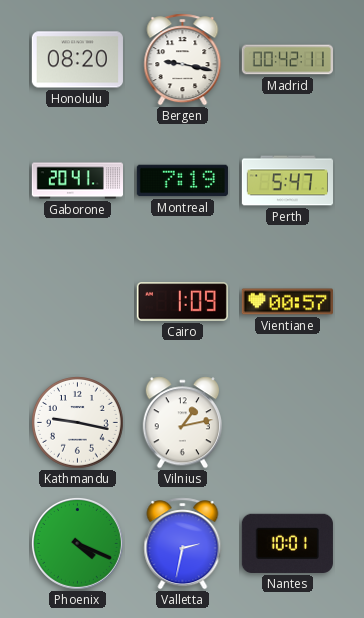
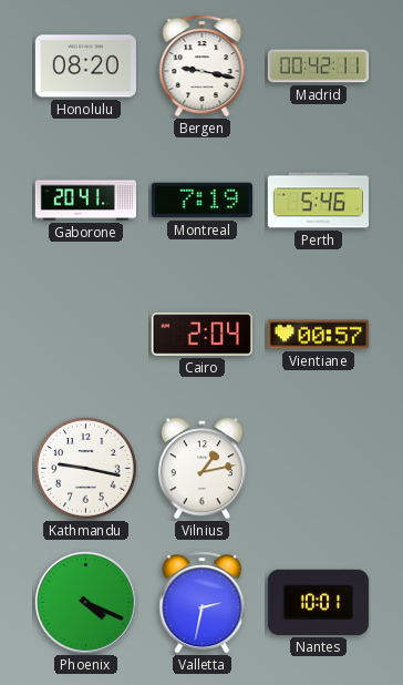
Perth: 5:47 -> 5:46 (318, 201)
Cairo: 1:09 -> 2:04 (201, 335)
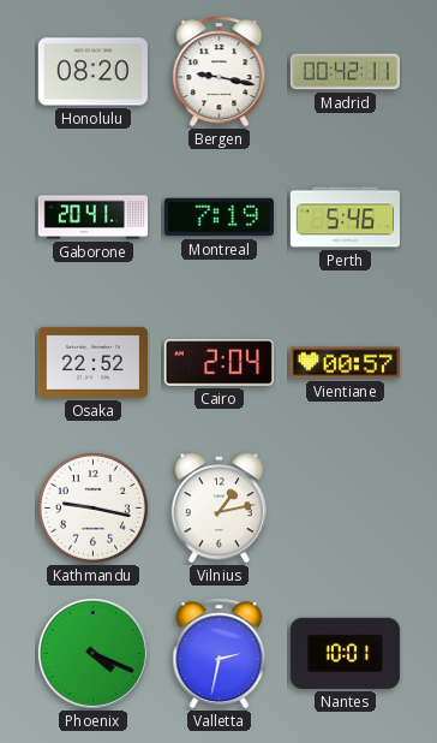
Osaka: none -> 22:52 (92, 362)
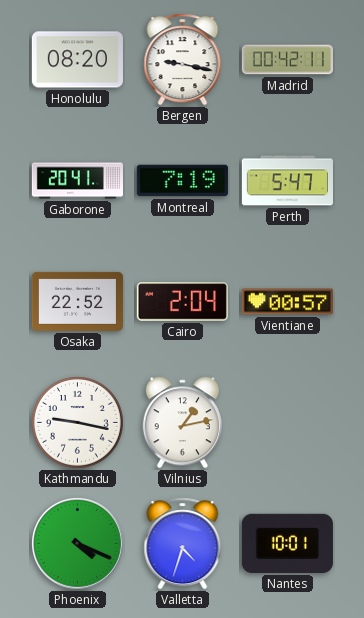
Perth: 5:46 -> 5:47 (287, 181)
Valletta: 2:32 -> 4:33 (183, 544)
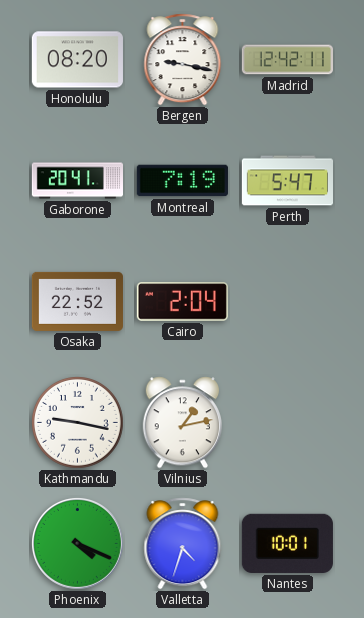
Madrid: 00:42 -> 12:42 (287, 60)
Vientiane: 00:57 -> none (287, 302)
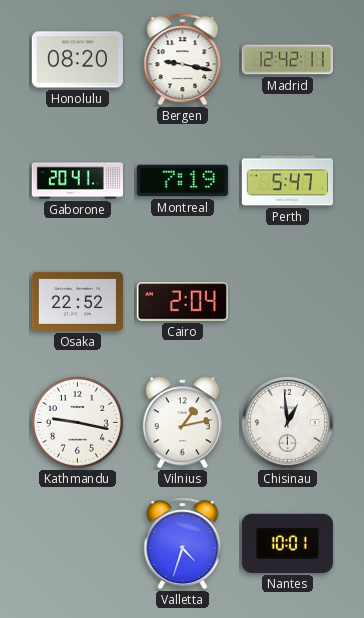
Chisinau: none -> 12:59 (287, 422)
Phoenix: 4:19 -> none (77, 543)
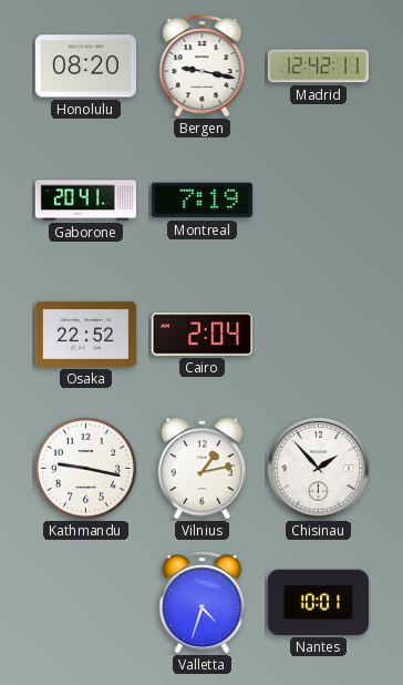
Perth: 5:47 -> none (287, 181)
Chisinau: 12:59 -> 1:53 (318, 468)
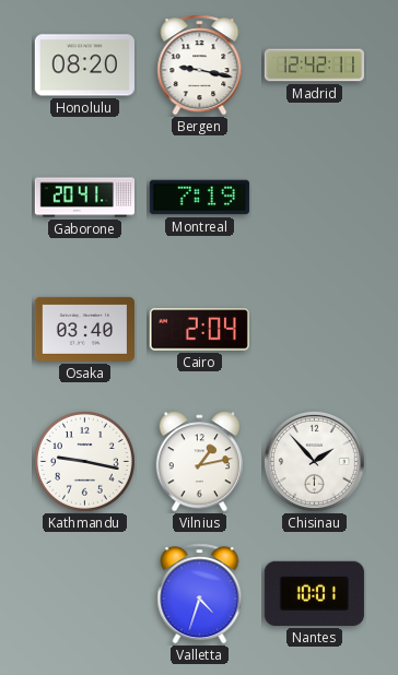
Osaka: 22:52 -> 03:40 (84, 329)
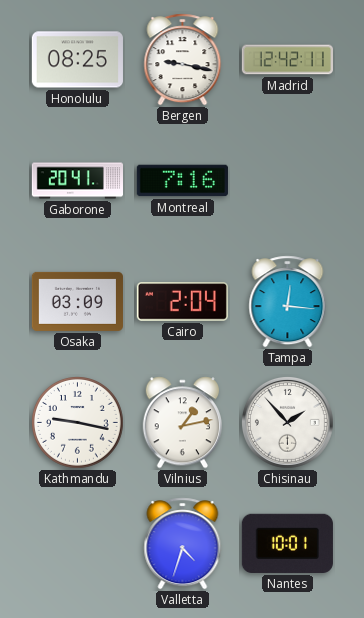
Honolulu: 08:20 -> 08:25 (77, 60)
Montreal: 7:19 -> 7:16 (182, 181)
Osaka: 03:40 -> 03:09 (77, 301)
Tampa: none -> 12:16 (288, 302)
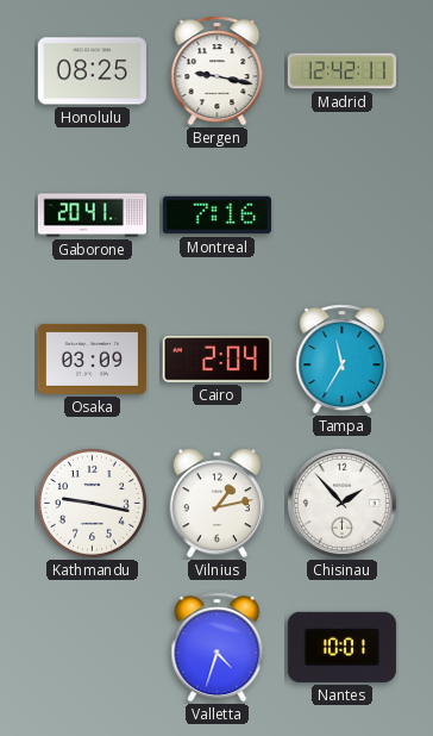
Tampa: 12:16 -> 11:35 (343, 360)
